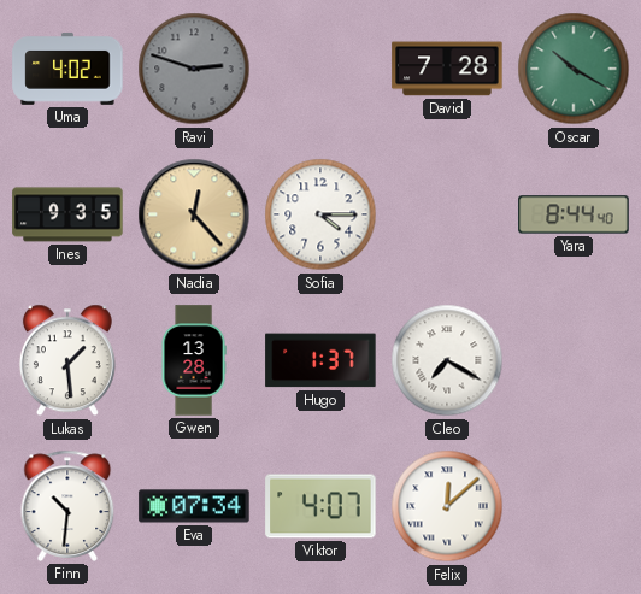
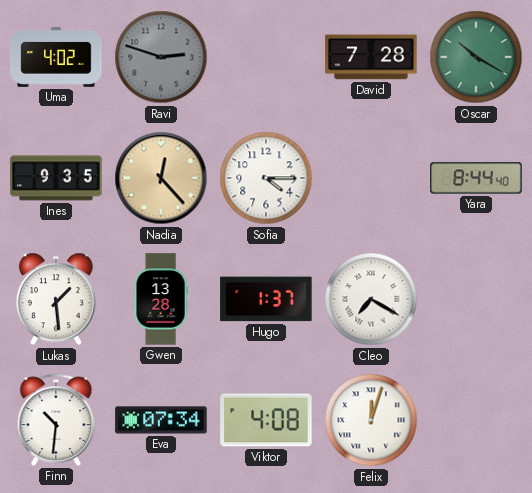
Viktor: 4:07 -> 4:08 (266, 420)
Felix: 12:08 -> 12:03 (371, 420)
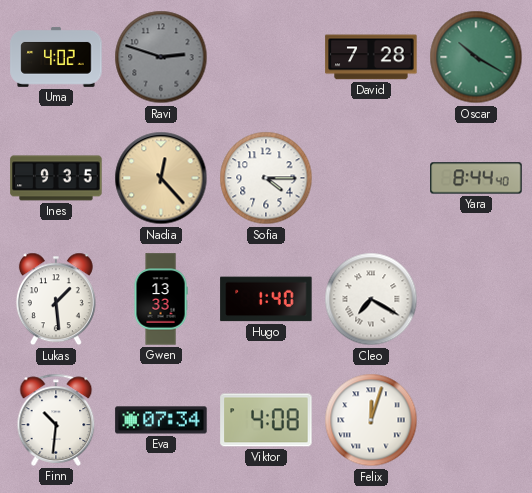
Gwen: 13:28 -> 13:33 (161, 299)
Hugo: 1:37 -> 1:40 (266, 299)
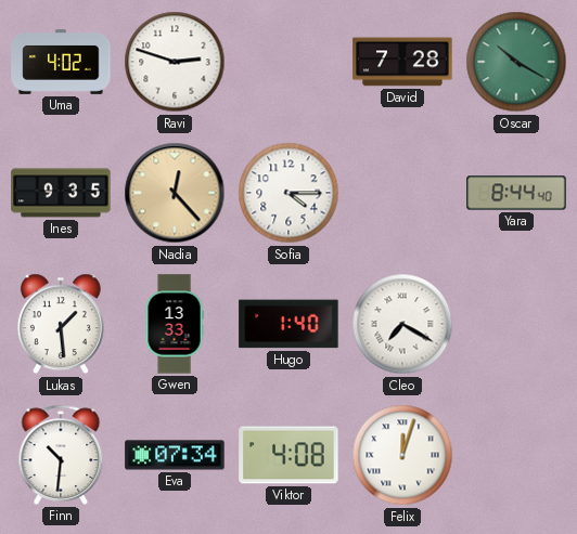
Ravi dial: grey -> white (175, 62)
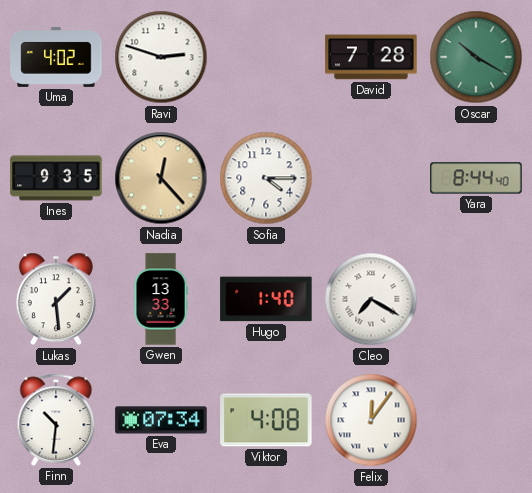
Felix: 12:03 -> 12:06 (371, 420)
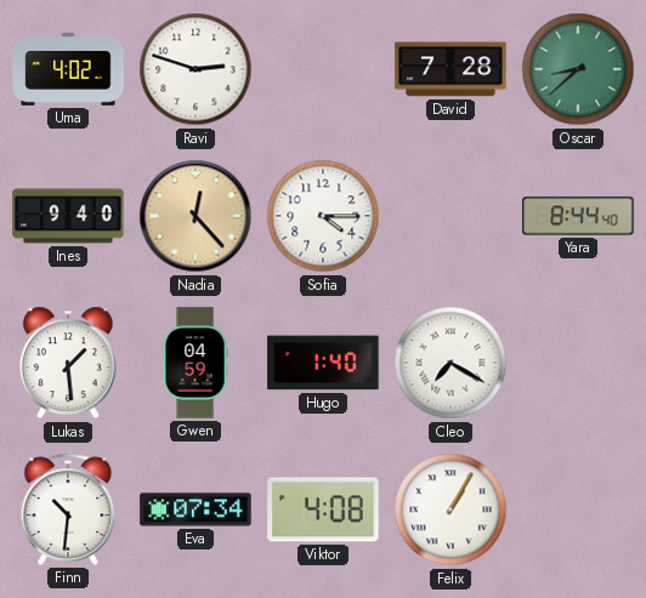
Oscar: 10:20 -> 8:38 (578, 69)
Ines: 9:35 -> 9:40 (68, 216)
Gwen: 13:33 -> 04:59 (195, 363)
Felix: 12:06 -> 1:05 (450, 509)
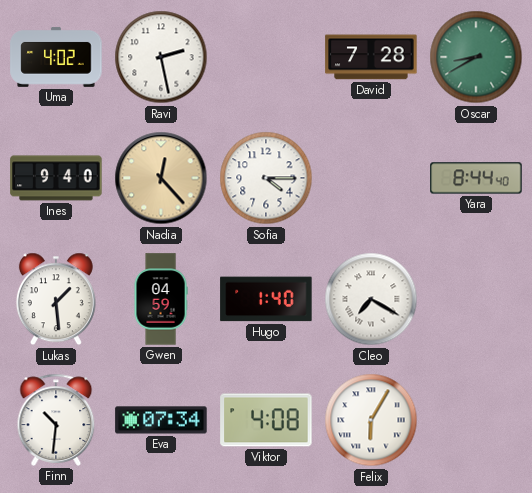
Ravi: 2:48 -> 2:28 (161, 57)
Oscar: 8:38 -> 8:40 (476, 57)
Felix: 1:05 -> 6:05 (371, 420)
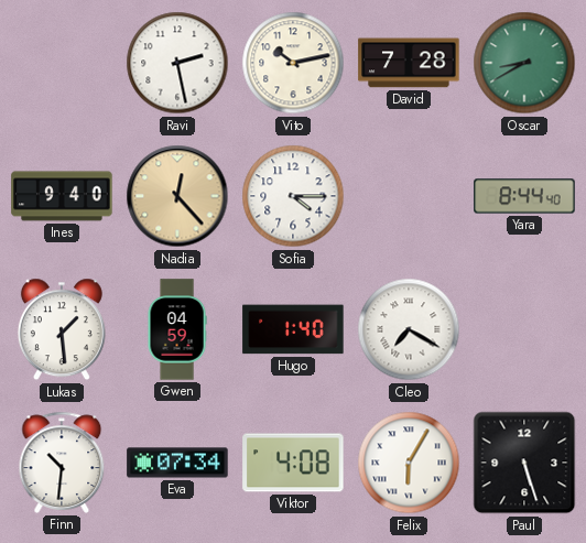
Uma: 4:02 -> none (56, 58)
Vito: none -> 10:13 (293, 63)
Paul: none -> 5:27 (524, 463)
